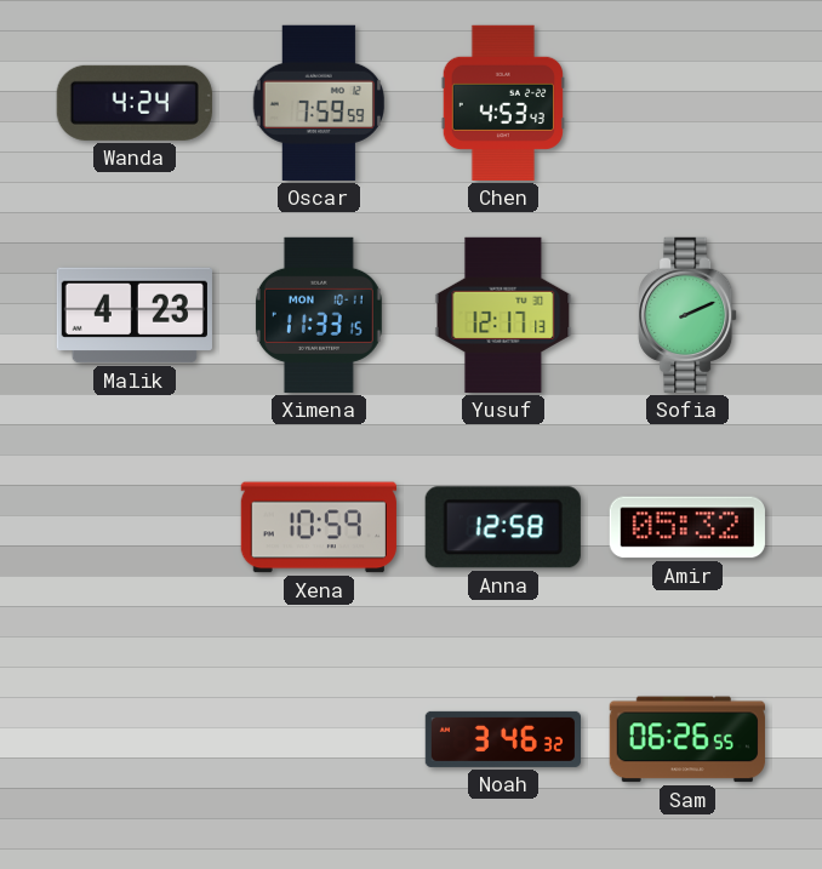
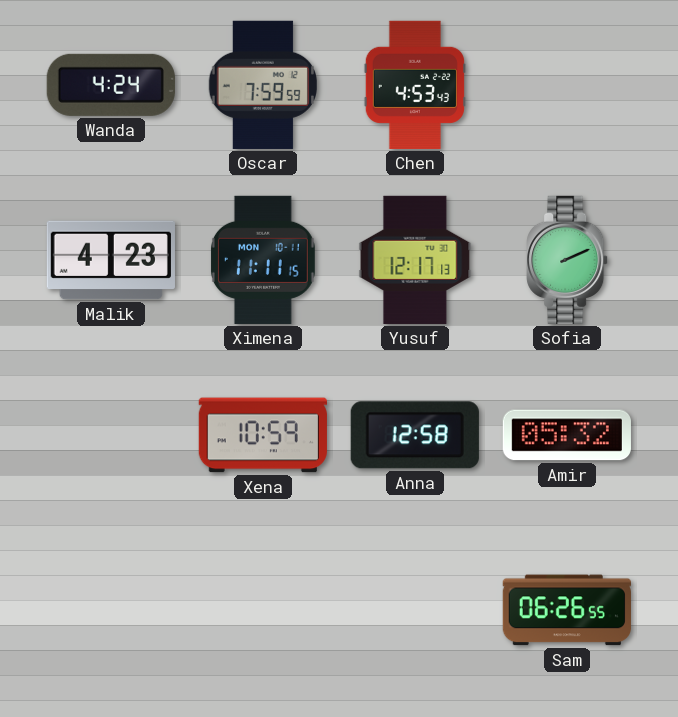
Ximena: 11:33 -> 11:11 (263, 260)
Noah: 3:46 -> none (502, 739)
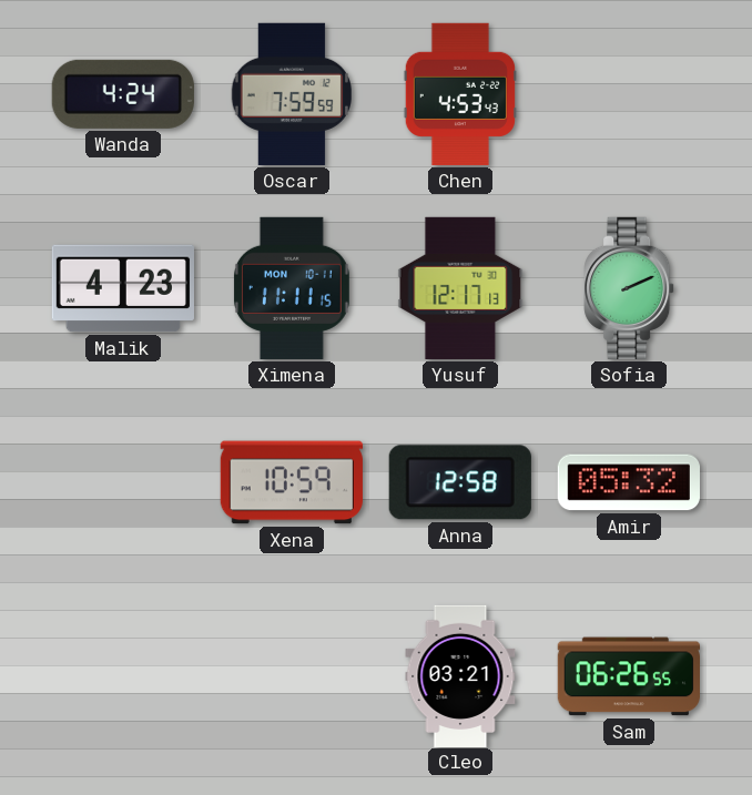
Cleo: none -> 03:21 (460, 675)
